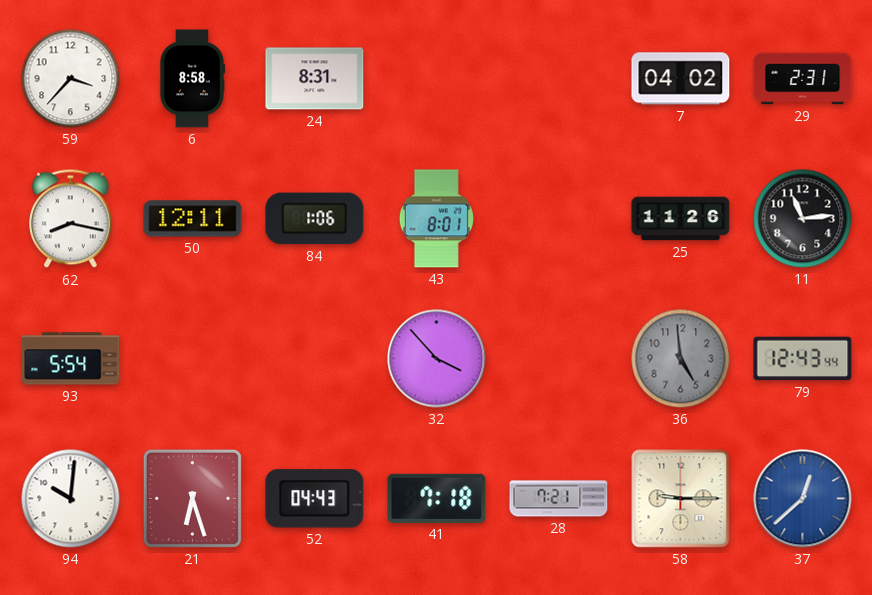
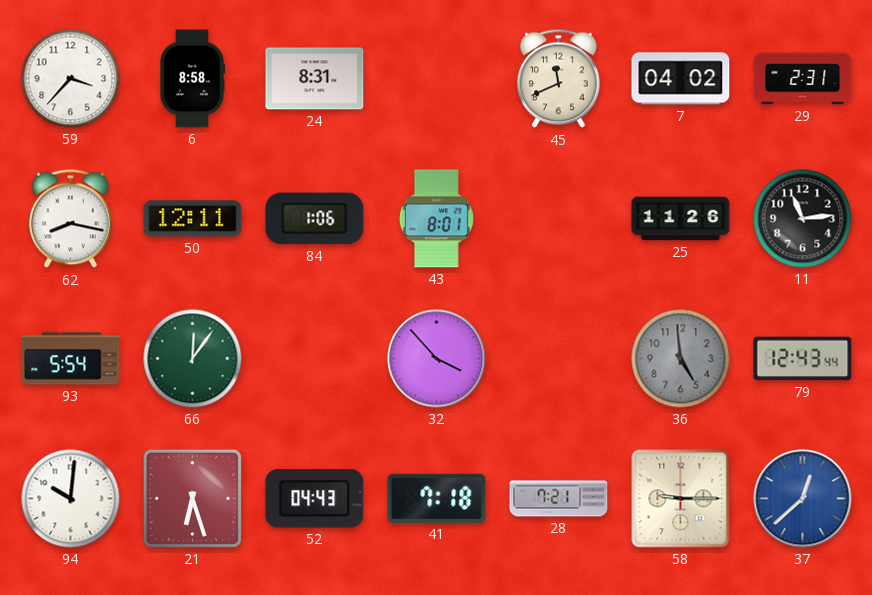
45: none -> 11:41 (559, 79)
66: none -> 12:06 (193, 359)
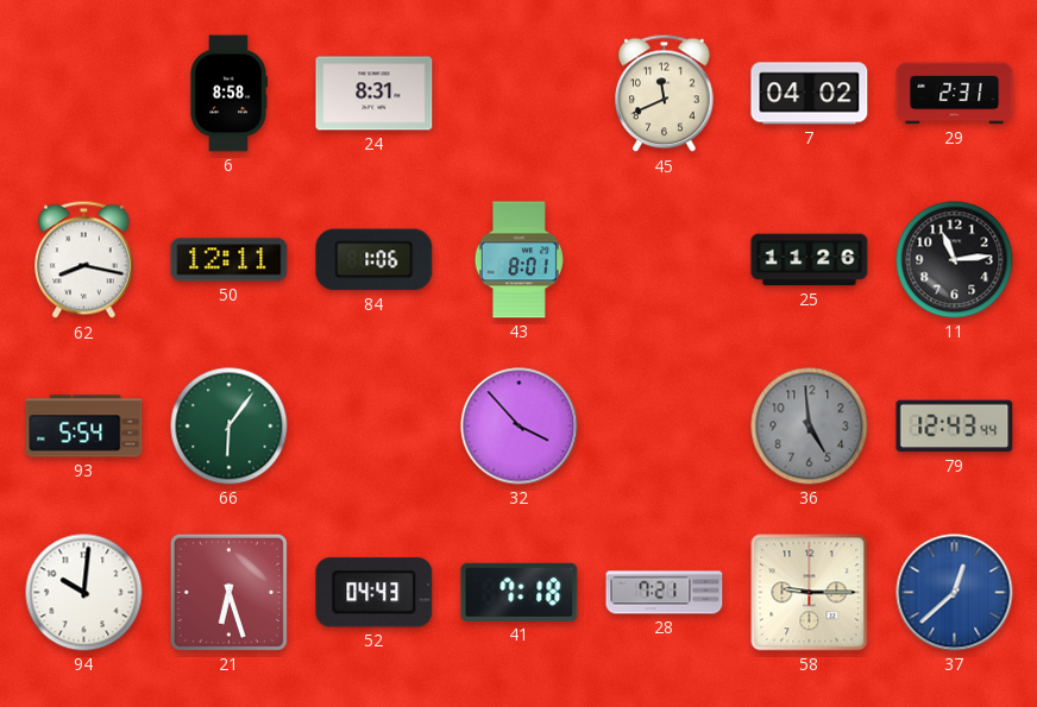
59: 3:37 -> none (71, 79)
66: 12:06 -> 6:06 (230, 427)
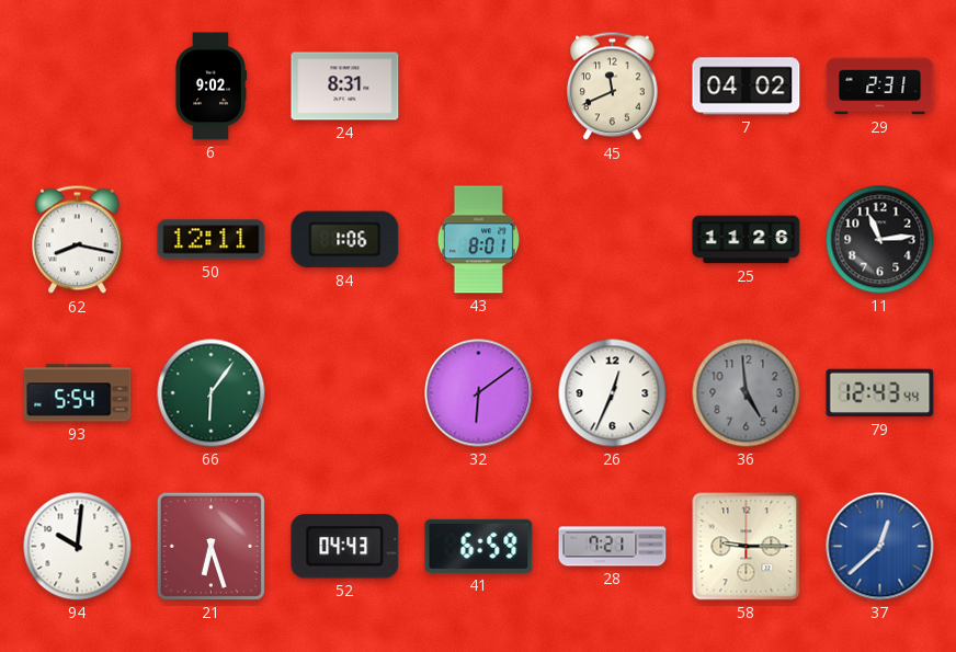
6: 8:58 -> 9:02 (210, 87)
32: 3:53 -> 6:09 (479, 393)
26: none -> 12:34 (613, 393)
41: 7:18 -> 6:59 (479, 546)
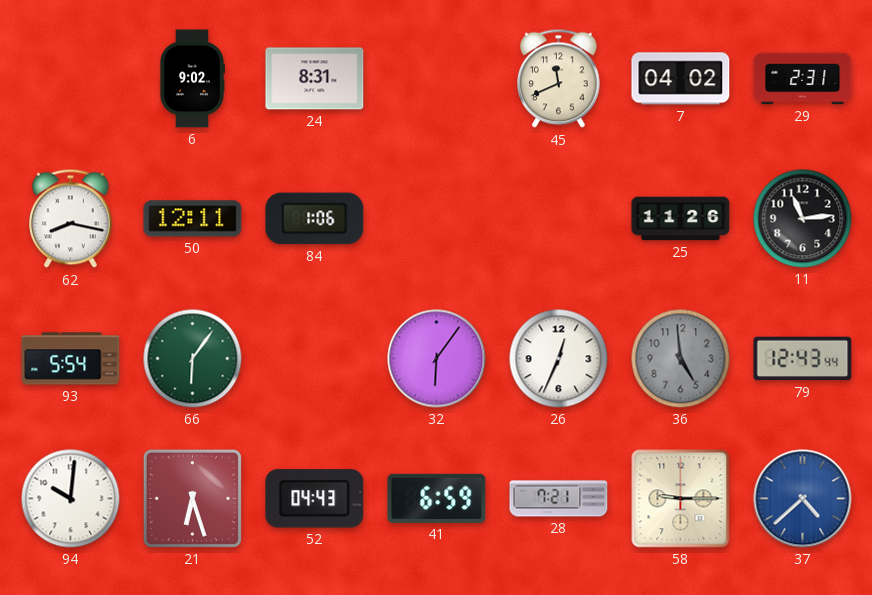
43: 8:01 -> none (478, 240)
32: 6:09 -> 6:06 (437, 359)
37: 12:38 -> 4:38 (803, 499)
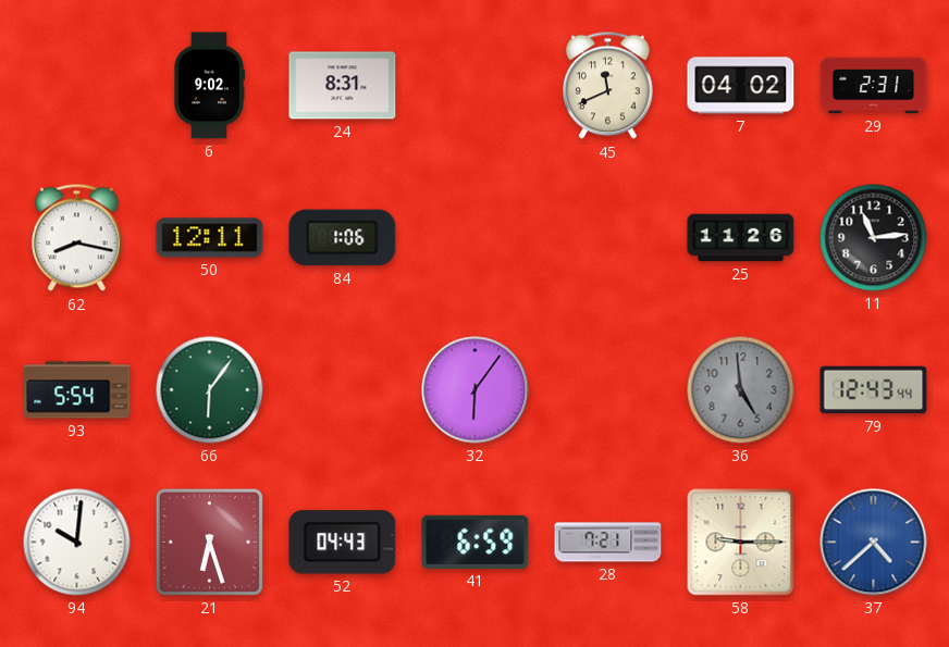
26: 12:34 -> none (559, 359)
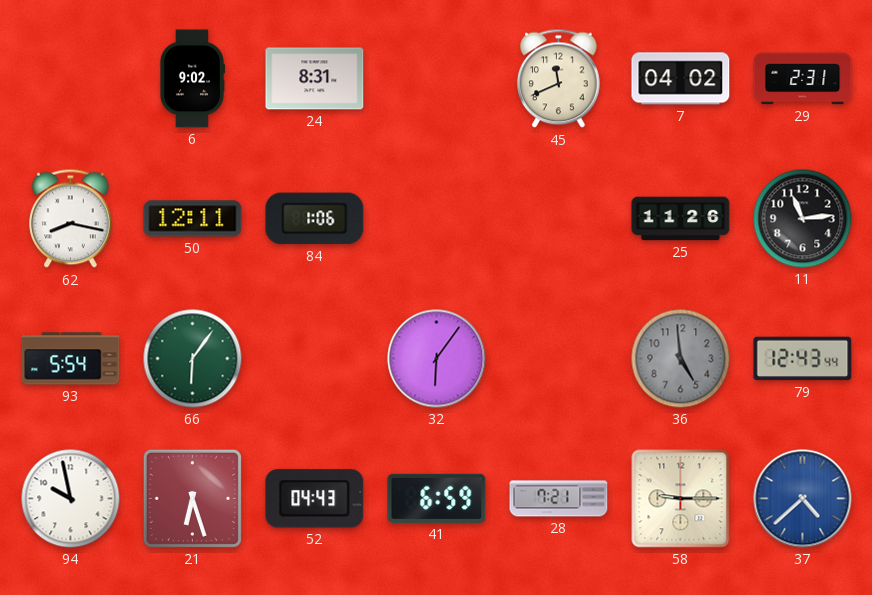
94: 10:01 -> 9:58 (71, 499)
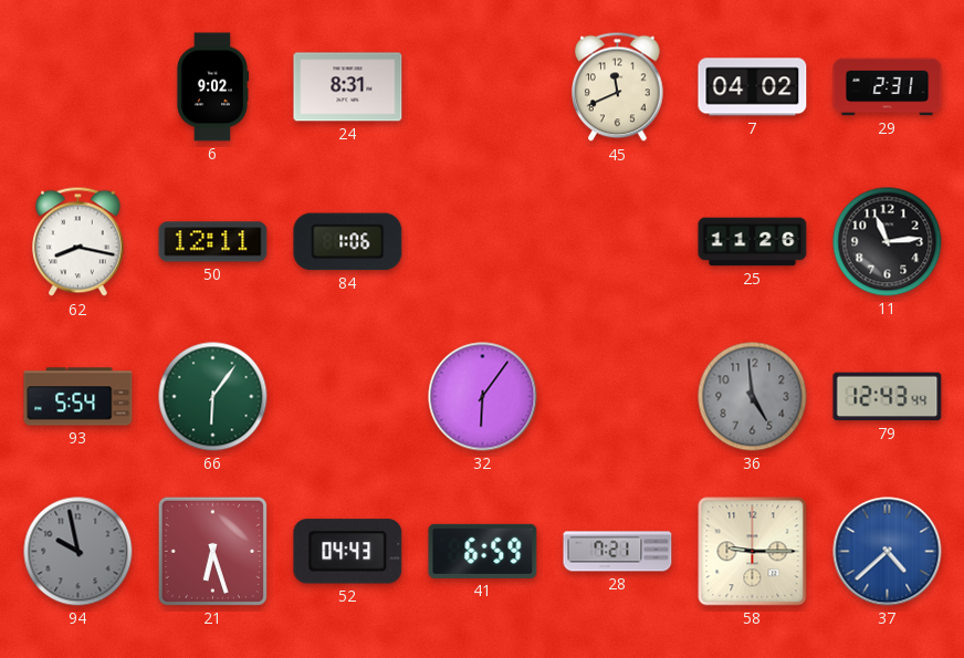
94 dial: white -> grey (78, 552)
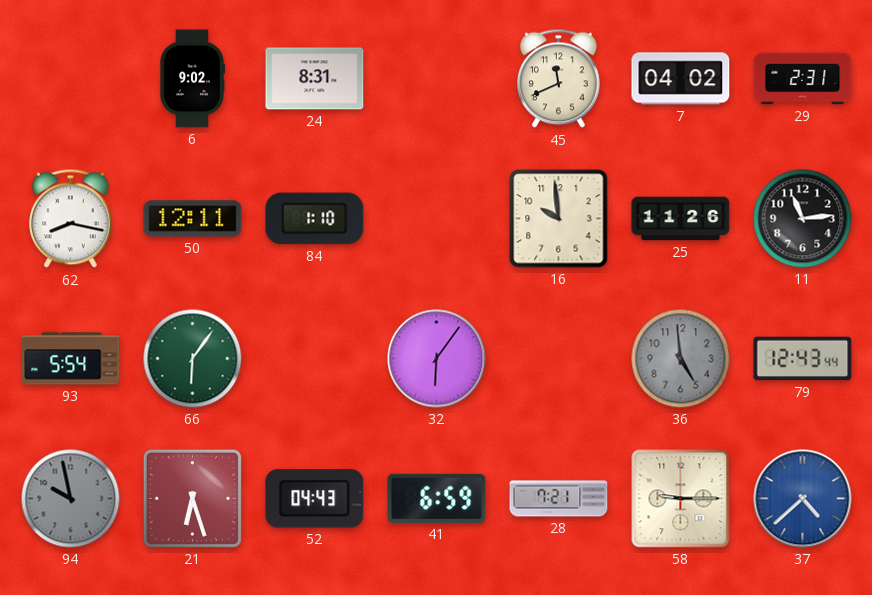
84: 1:06 -> 1:10 (315, 219)
16: none -> 9:59 (559, 219)
